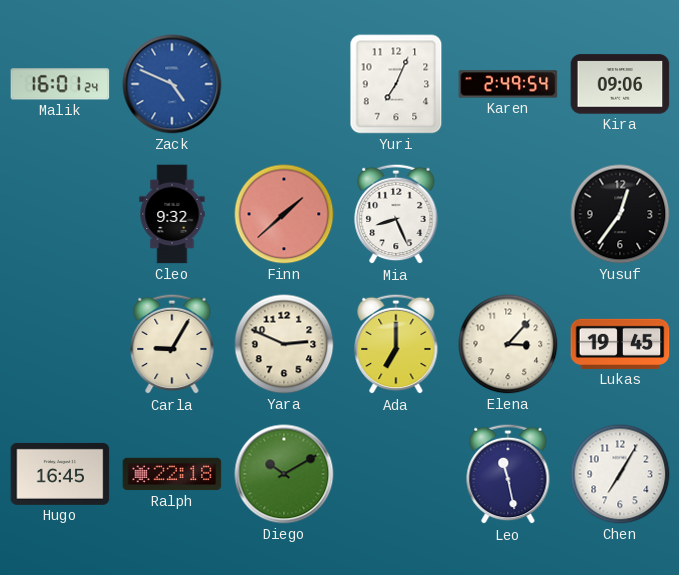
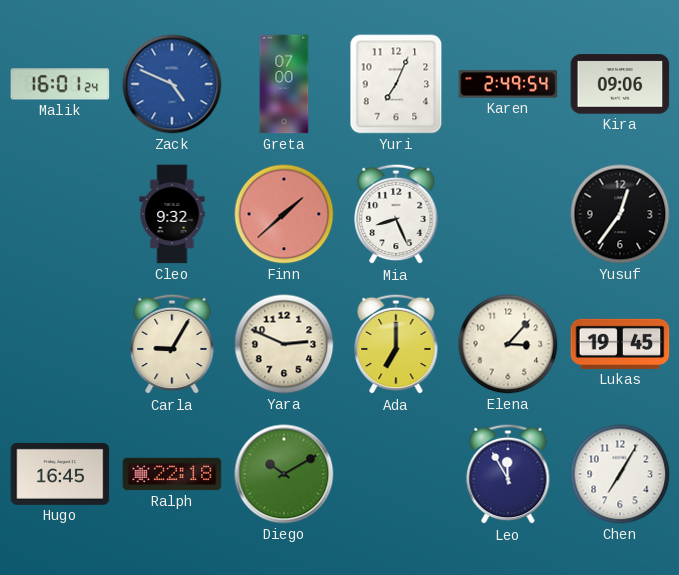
Greta: none -> 07:00 (284, 84)
Leo: 11:28 -> 11:55 (508, 474)
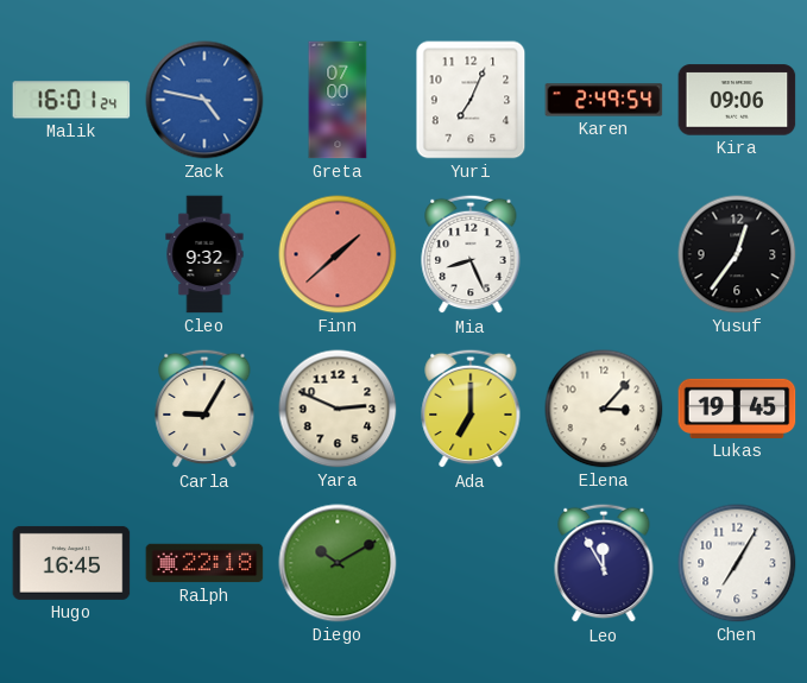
Zack: 4:49 -> 4:47 (204, 100)
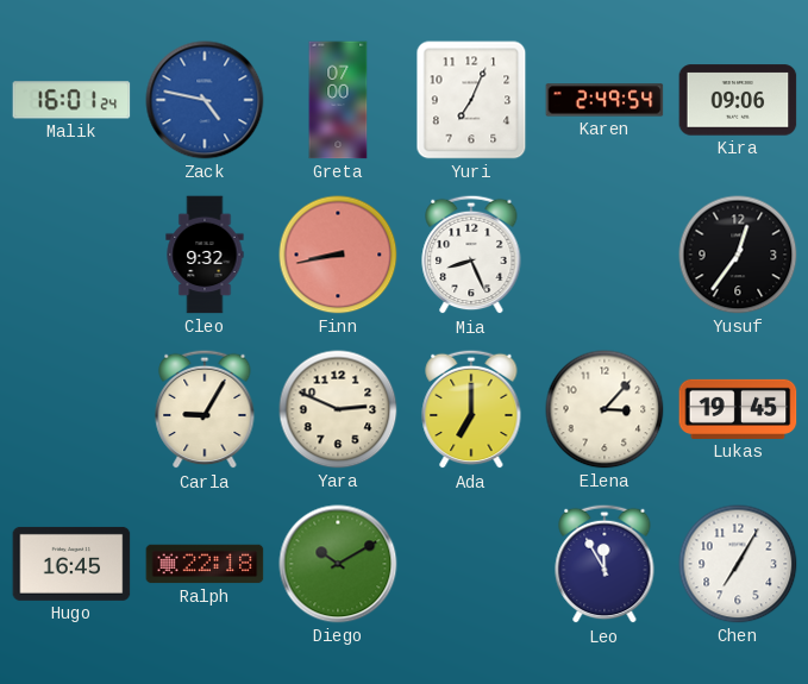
Finn: 1:38 -> 8:43 (338, 255)
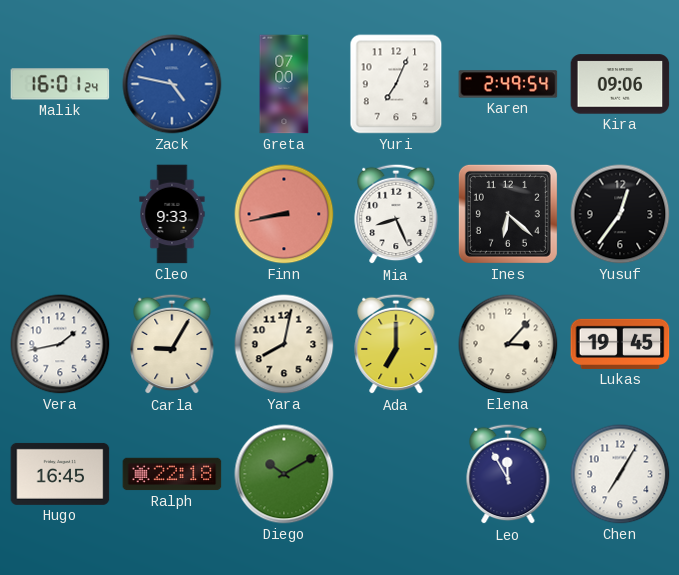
Cleo: 9:32 -> 9:33 (172, 214)
Ines: none -> 6:22 (508, 214)
Vera: none -> 1:43 (60, 344)
Yara: 2:49 -> 8:02 (284, 344)
